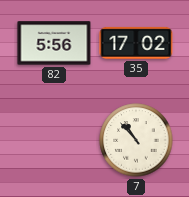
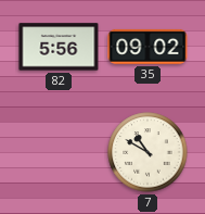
35: 17:02 -> 09:02 (148, 47)
7: 10:53 -> 10:50 (148, 152)
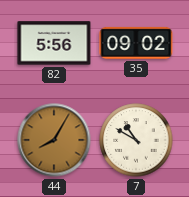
44: none -> 8:05 (54, 140)
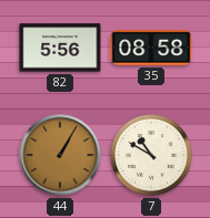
35: 09:02 -> 08:58 (151, 48)
44: 8:05 -> 1:05 (60, 155)
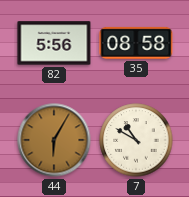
44: 1:05 -> 6:05 (54, 140)
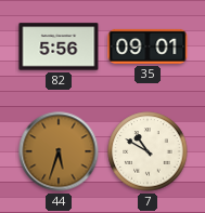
35: 08:58 -> 09:01 (148, 46)
44: 6:05 -> 5:33 (59, 151)
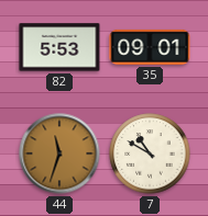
82: 5:56 -> 5:53 (59, 47)
44: 5:33 -> 11:33 (59, 154)
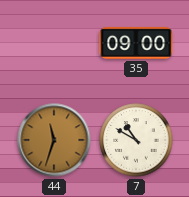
82: 5:53 -> none (59, 47)
35: 09:01 -> 09:00 (136, 43)
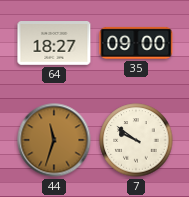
64: none -> 18:27 (54, 44)
7: 10:50 -> 9:51 (136, 140)
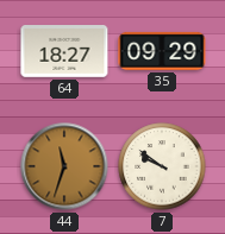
35: 09:00 -> 09:29 (162, 51)
